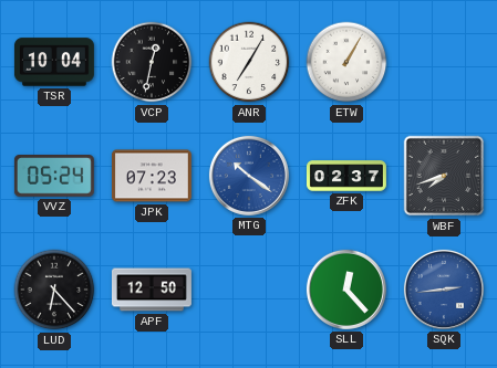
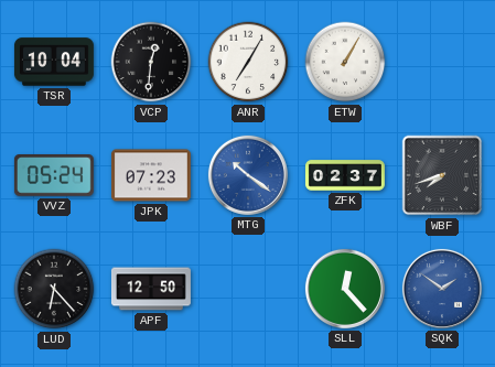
VCP: 12:32 -> 12:31 (151, 62)
SQK: 2:44 -> 1:51 (442, 289)
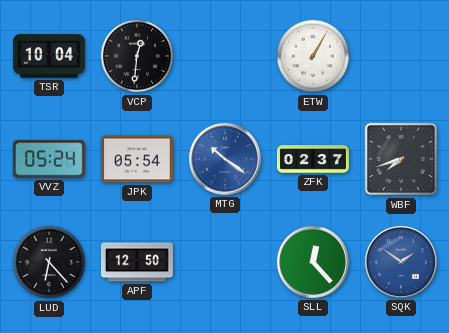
ANR: 7:05 -> none (248, 62)
JPK: 07:23 -> 05:54 (137, 159)
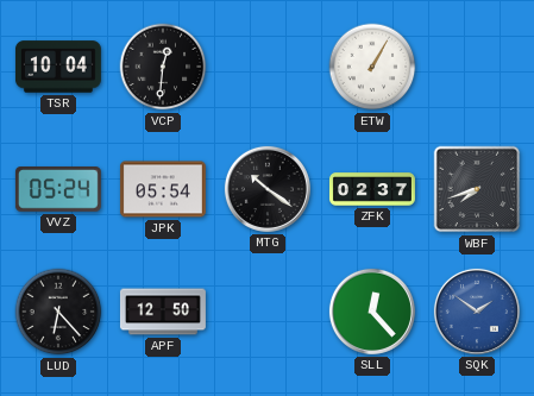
MTG dial: blue -> black (268, 189)
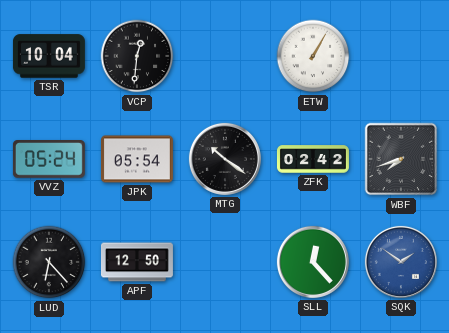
ZFK: 02:37 -> 02:42 (313, 159)
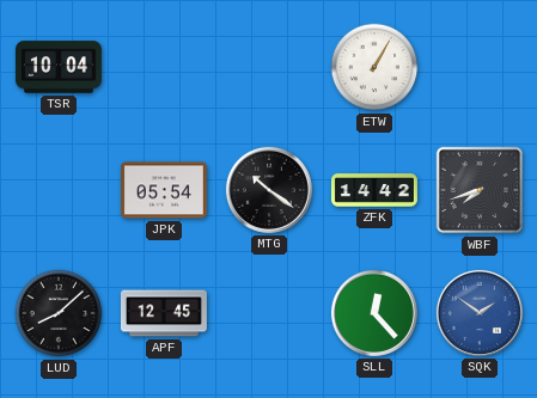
VCP: 12:31 -> none (137, 56)
VVZ: 05:24 -> none (49, 159)
ZFK: 02:42 -> 14:42 (374, 190)
LUD: 6:23 -> 8:08 (59, 313)
APF: 12:50 -> 12:45 (164, 313)
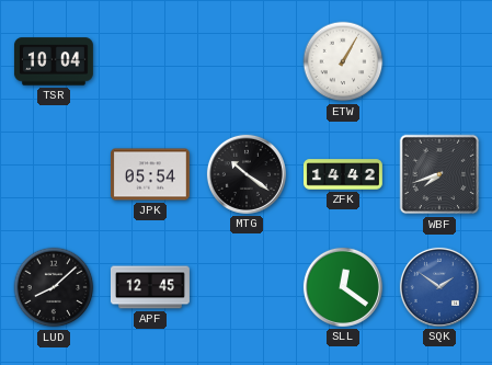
SLL: 12:23 -> 12:21 (343, 287)
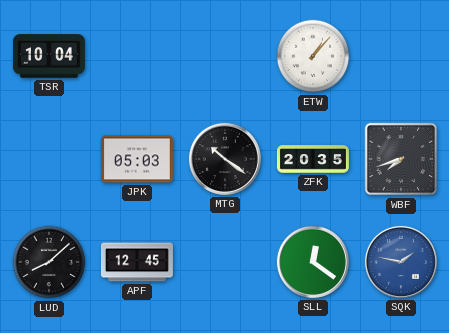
ETW: 1:05 -> 1:07 (313, 56)
JPK: 05:54 -> 05:03 (137, 159)
ZFK: 14:42 -> 20:35 (313, 159)
SQK: 1:51 -> 1:47 (401, 262)
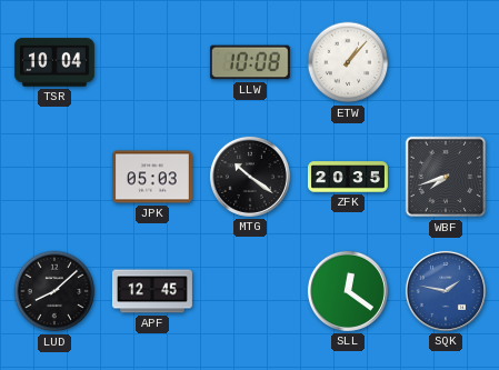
LLW: none -> 10:08 (250, 62)
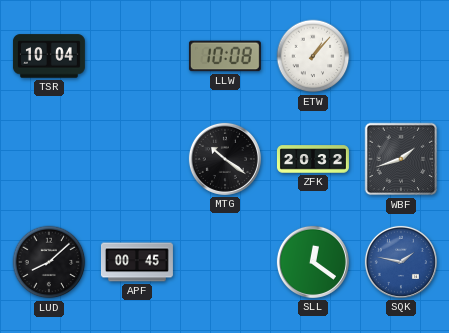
JPK: 05:03 -> none (152, 177)
ZFK: 20:35 -> 20:32 (313, 159)
WBF: 7:42 -> 1:42 (401, 159)
APF: 12:45 -> 00:45 (137, 262)
